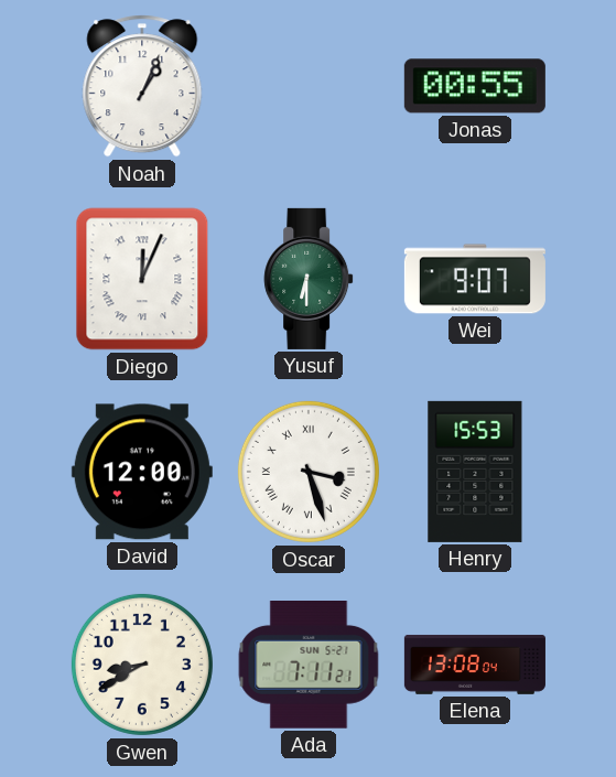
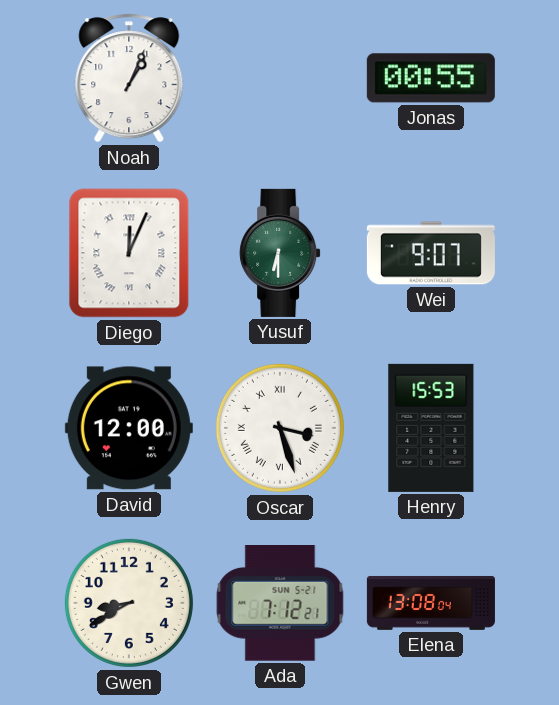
Ada: 7:11 -> 7:12 (280, 604)
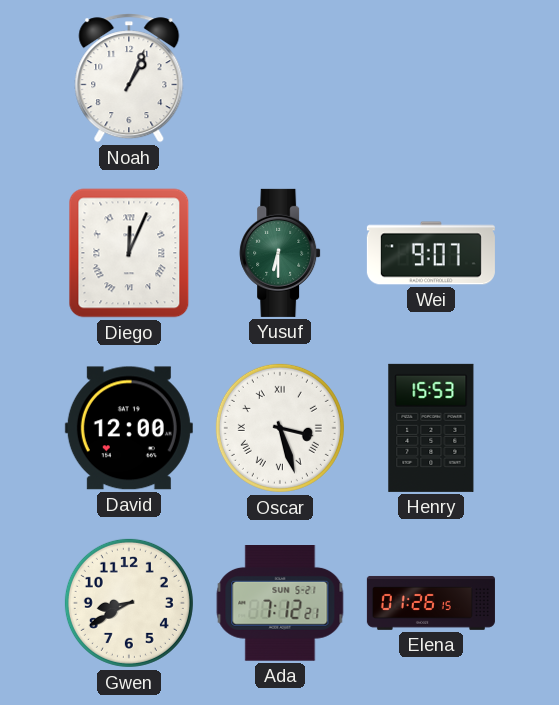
Jonas: 00:55 -> none (431, 78)
Elena: 13:08 -> 01:26 (431, 603)
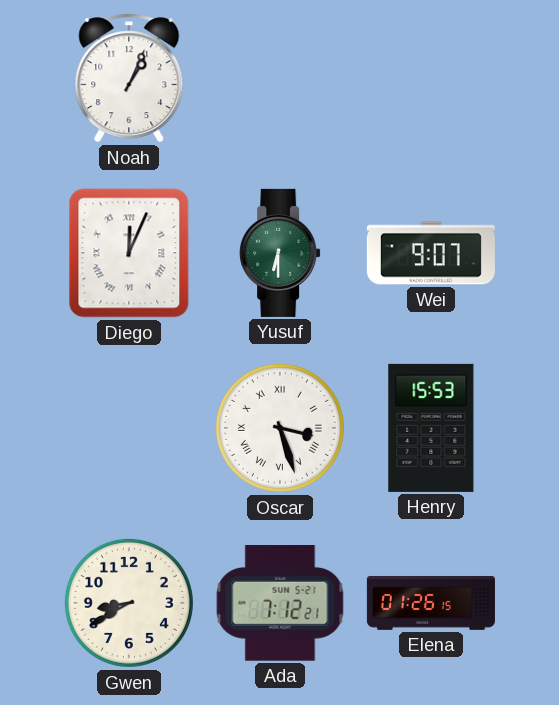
David: 12:00 -> none (129, 428)
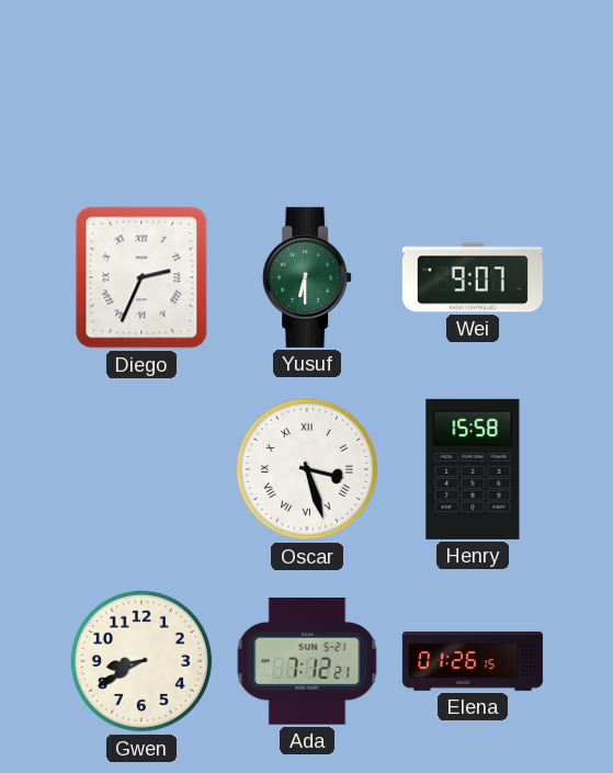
Noah: 1:04 -> none (129, 78)
Diego: 12:04 -> 2:34 (141, 277)
Henry: 15:53 -> 15:58 (473, 469)
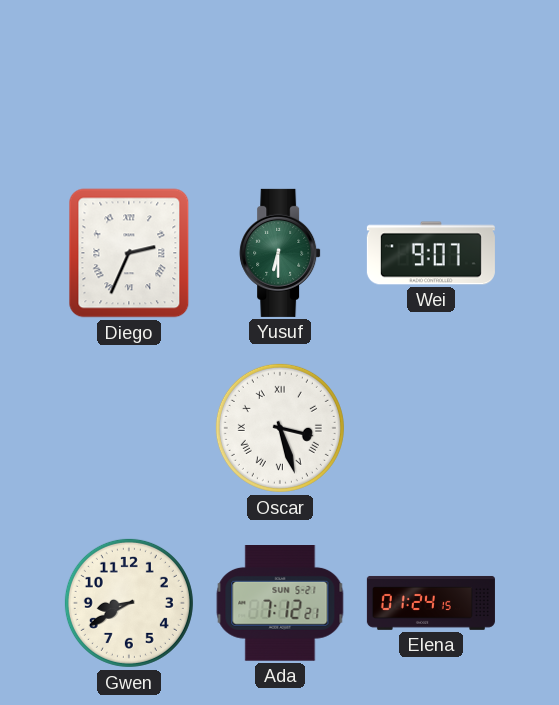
Henry: 15:58 -> none (473, 469)
Elena: 01:26 -> 01:24 (431, 603)
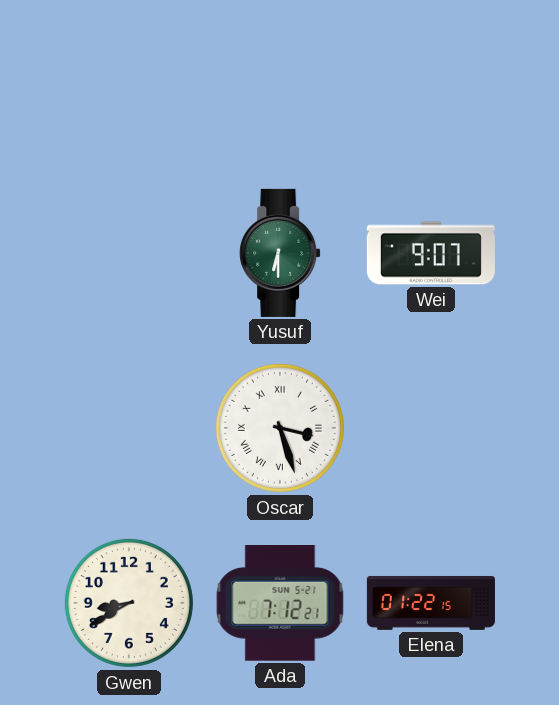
Diego: 2:34 -> none (129, 253)
Elena: 01:24 -> 01:22 (431, 603)
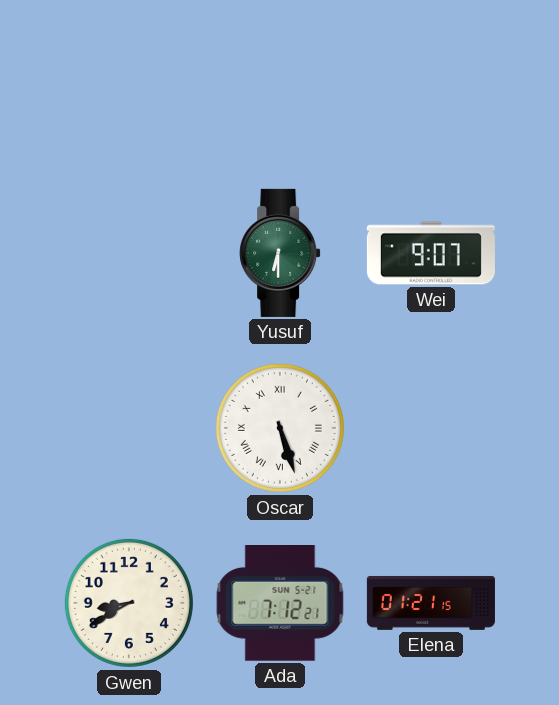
Oscar: 3:27 -> 5:27 (280, 428)
Elena: 01:22 -> 01:21 (431, 603)
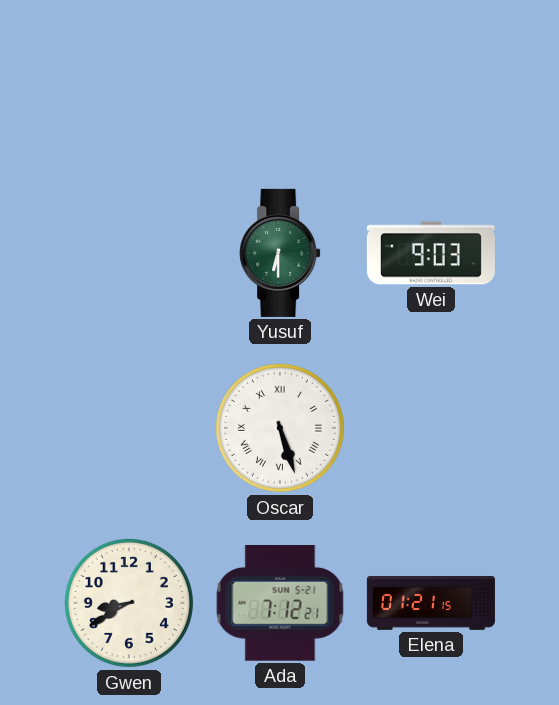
Wei: 9:07 -> 9:03 (431, 253)
